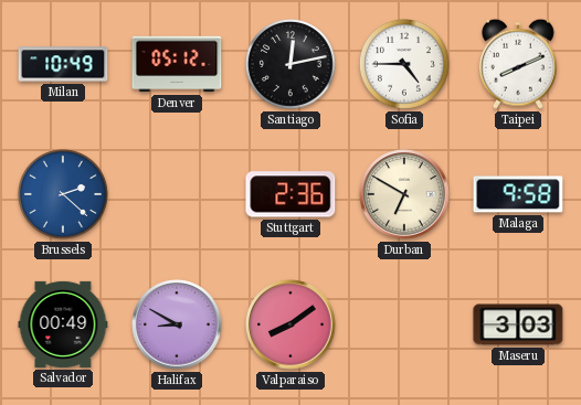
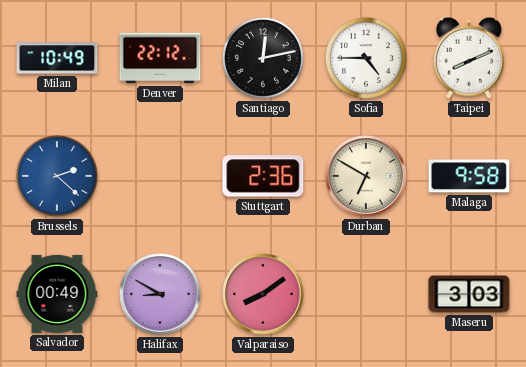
Denver: 05:12 -> 22:12 (160, 58)
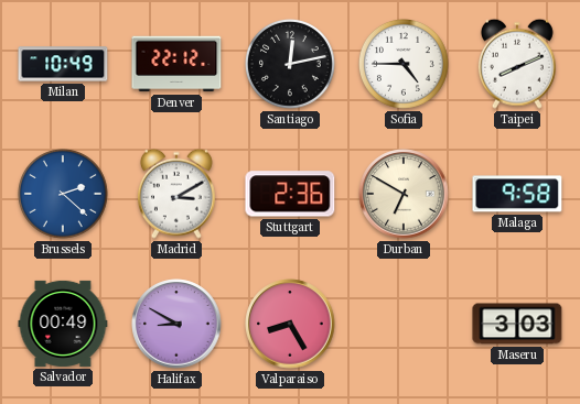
Madrid: none -> 3:10 (176, 194)
Valparaiso: 8:09 -> 8:25 (290, 324)
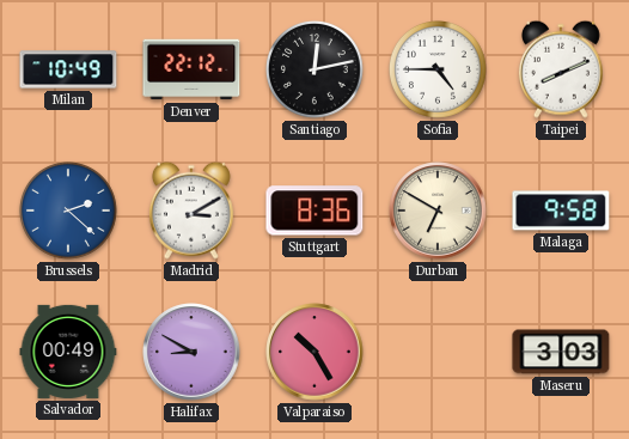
Stuttgart: 2:36 -> 8:36 (314, 211)
Valparaiso: 8:25 -> 10:25 (314, 352)
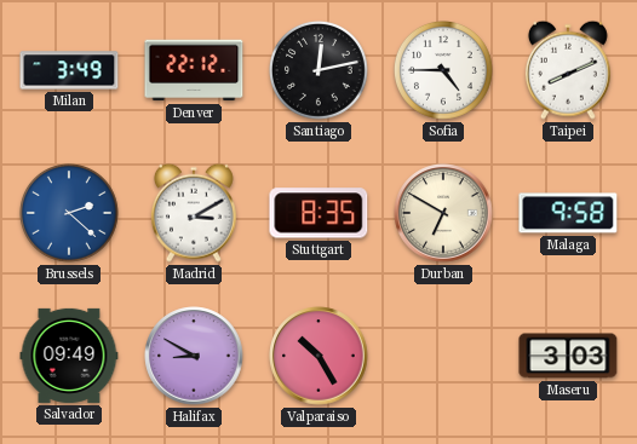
Milan: 10:49 -> 3:49 (69, 70)
Stuttgart: 8:36 -> 8:35 (318, 213)
Salvador: 00:49 -> 09:49 (69, 356)
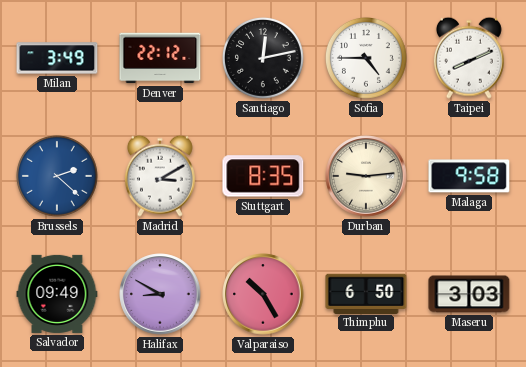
Durban: 6:50 -> 9:14 (366, 176)
Thimphu: none -> 6:50 (366, 293)
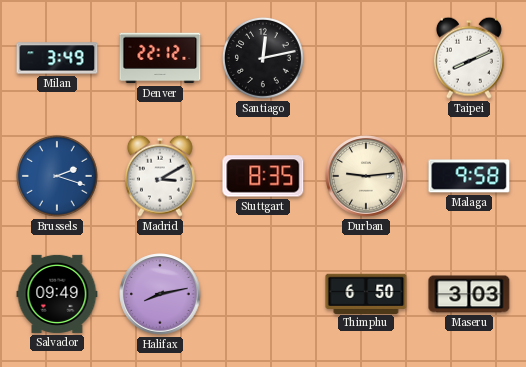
Sofia: 4:45 -> none (366, 58)
Brussels: 2:22 -> 2:18 (57, 176)
Halifax: 8:50 -> 8:13 (160, 294)
Valparaiso: 10:25 -> none (263, 294)
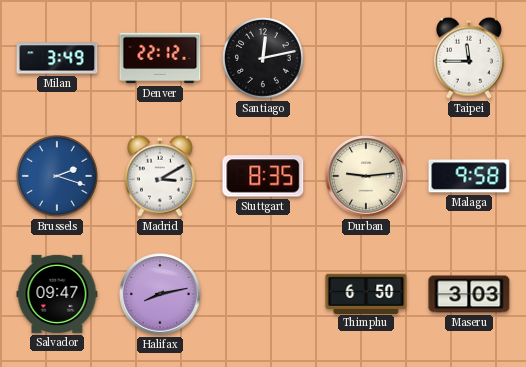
Taipei: 8:11 -> 11:45 (469, 58)
Salvador: 09:49 -> 09:47 (57, 294)
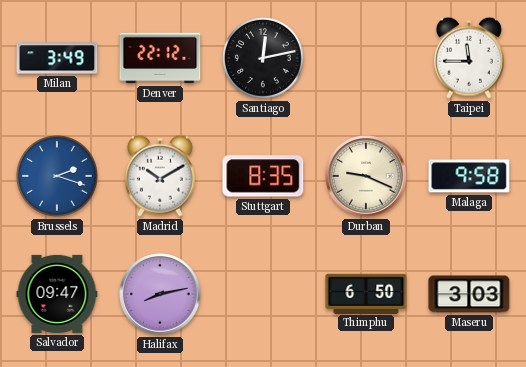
Madrid: 3:10 -> 10:10 (160, 176)
Durban: 9:14 -> 9:19 (366, 176)
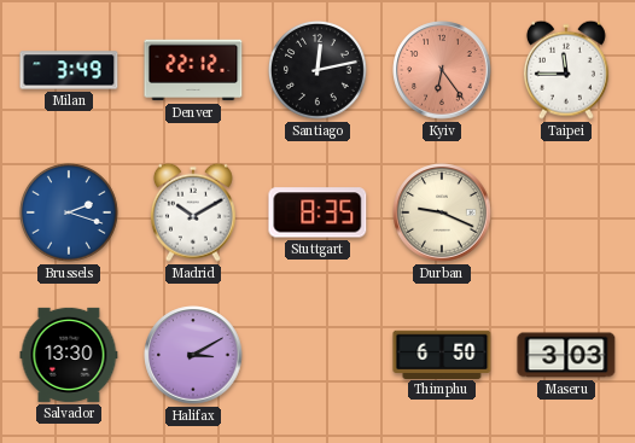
Kyiv: none -> 6:24 (442, 70)
Malaga: 9:58 -> none (469, 176)
Salvador: 09:47 -> 13:30 (69, 355)
Halifax: 8:13 -> 3:10 (193, 355)
